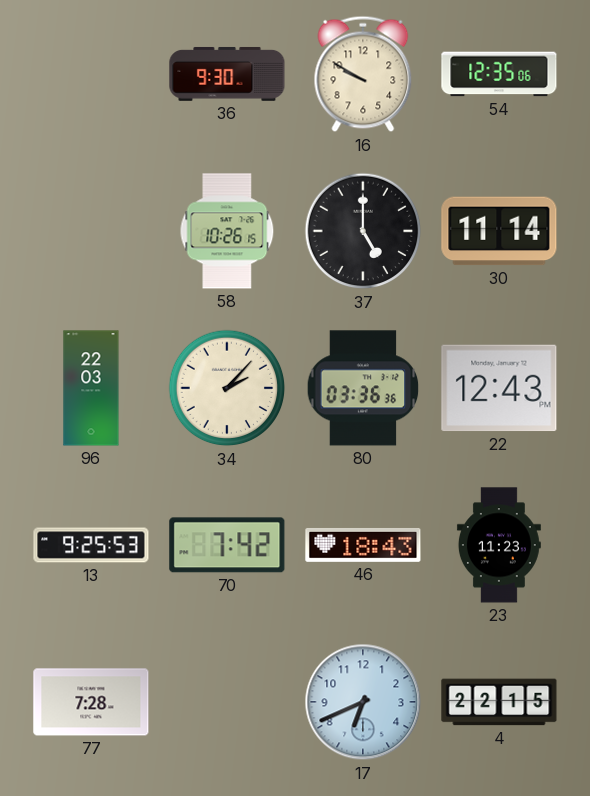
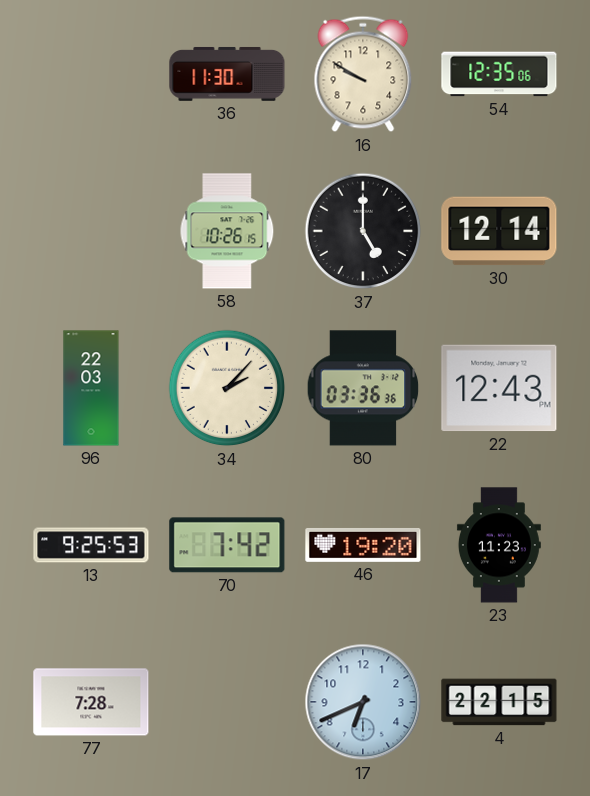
36: 9:30 -> 11:30 (227, 74)
30: 11:14 -> 12:14 (499, 231)
46: 18:43 -> 19:20 (363, 545)
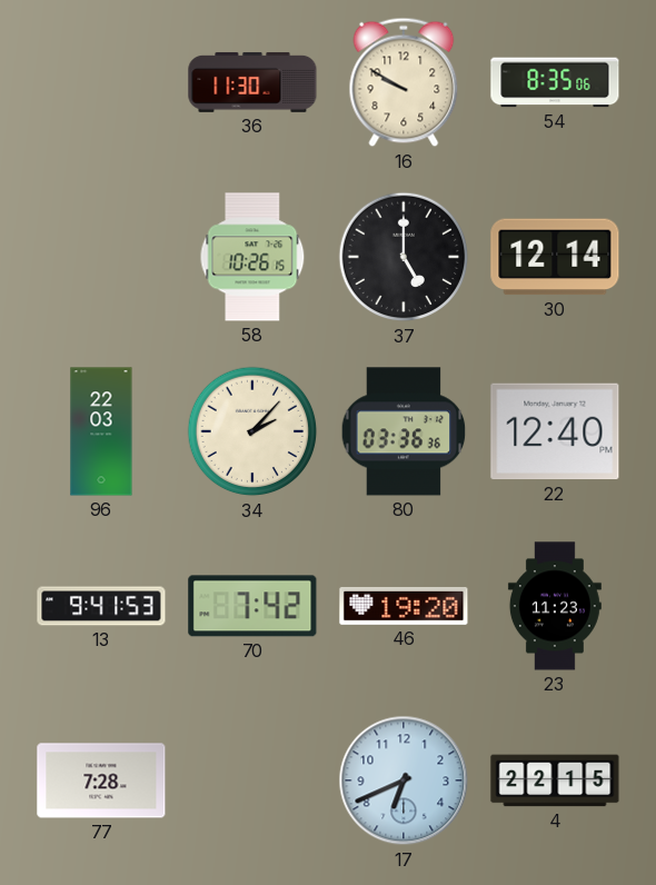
54: 12:35 -> 8:35 (555, 82)
22: 12:43 -> 12:40 (555, 431)
13: 9:25 -> 9:41 (101, 606)
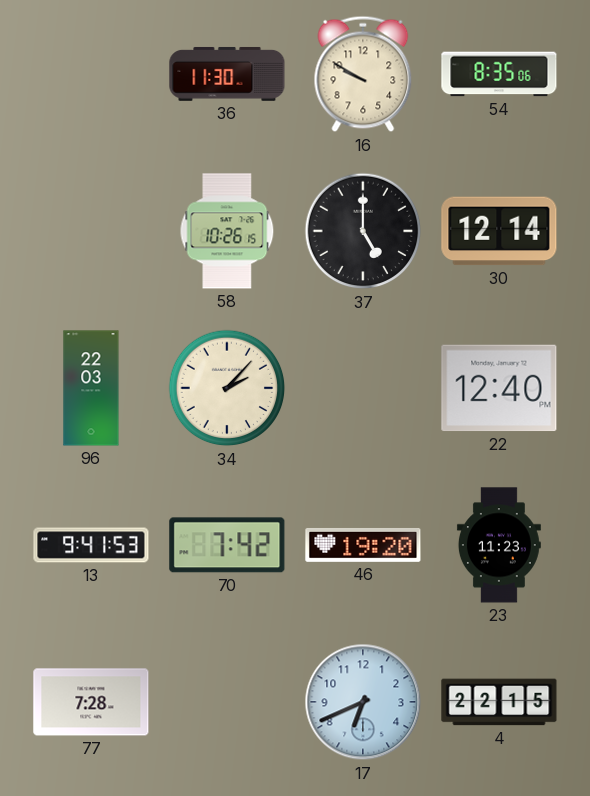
80: 03:36 -> none (404, 431)
